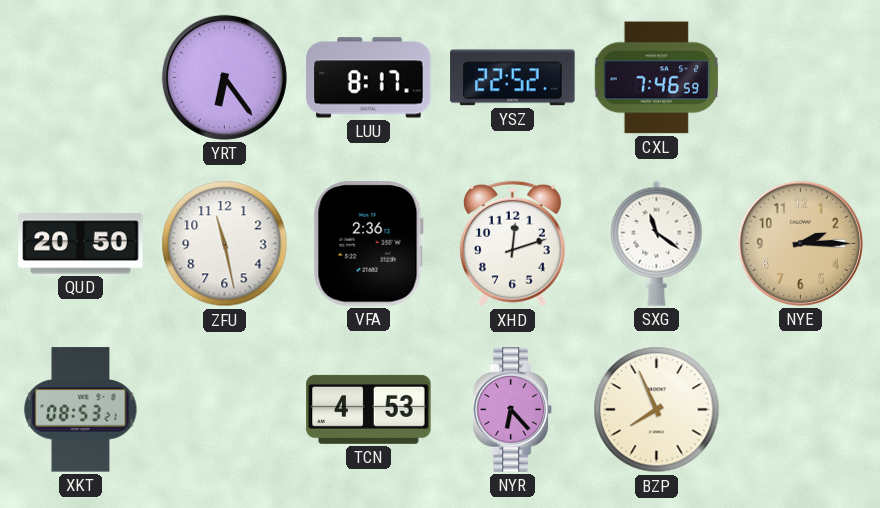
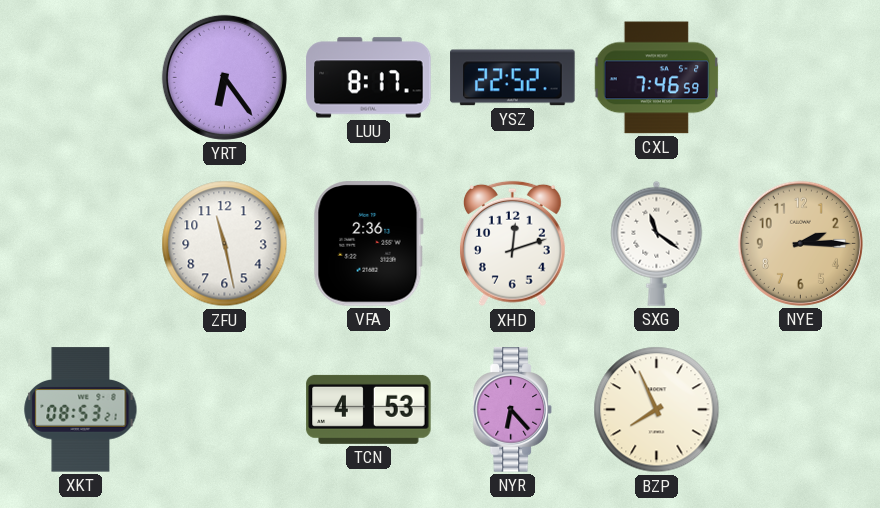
QUD: 20:50 -> none (81, 244)
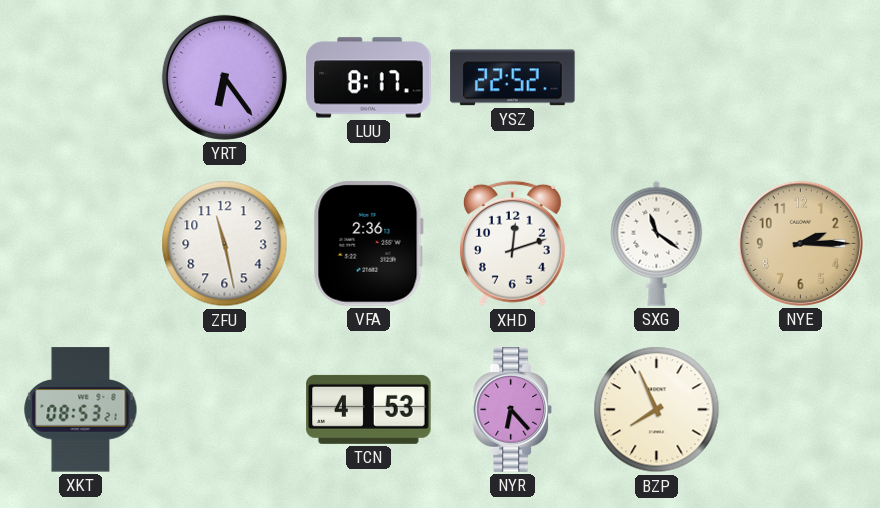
CXL: 7:46 -> none (657, 78)
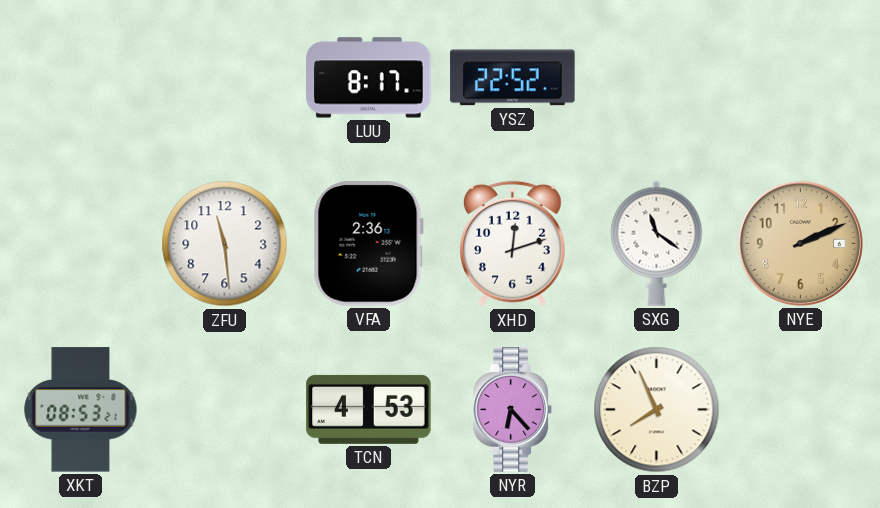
YRT: 6:24 -> none (224, 77)
ZFU: 11:28 -> 11:29 (225, 244)
NYE: 2:15 -> 2:11 (800, 243)
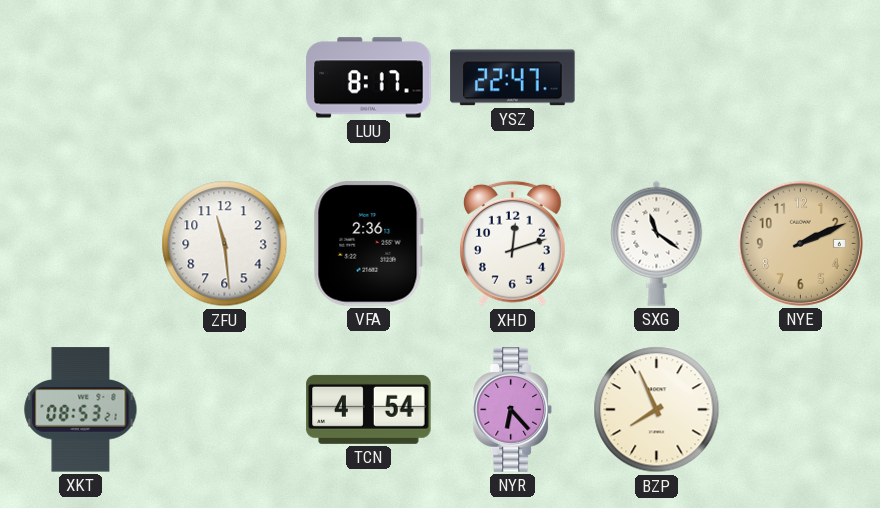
YSZ: 22:52 -> 22:47 (513, 78)
TCN: 4:53 -> 4:54 (369, 409)
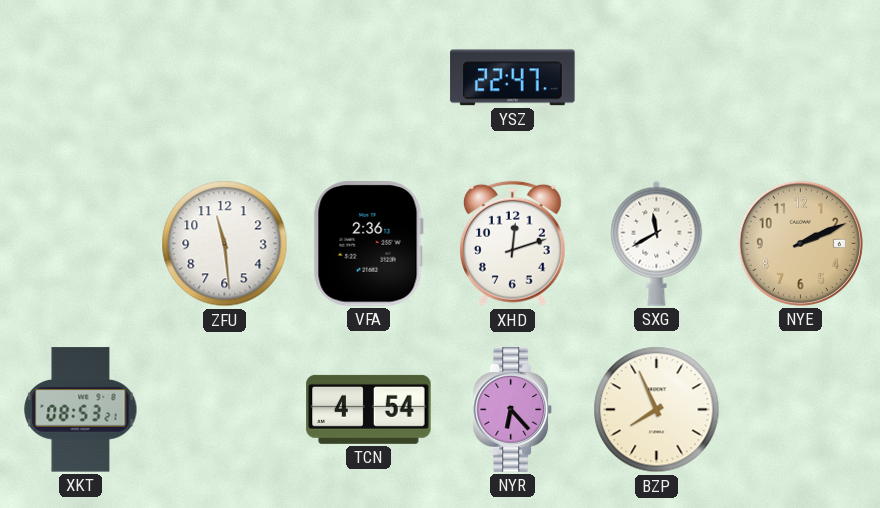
LUU: 8:17 -> none (369, 78)
SXG: 11:21 -> 11:40 (657, 243)
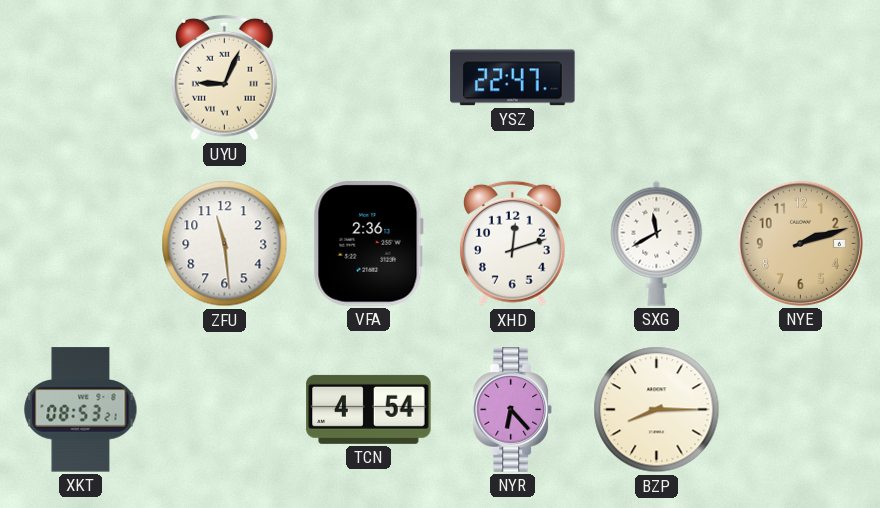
UYU: none -> 9:04 (224, 78)
NYE: 2:11 -> 2:12 (800, 243)
BZP: 7:56 -> 8:15 (657, 410)
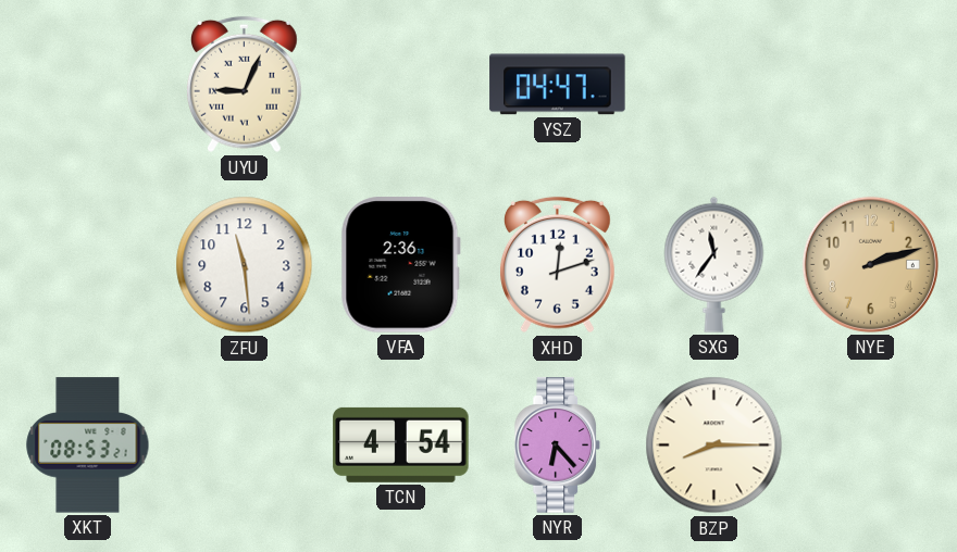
YSZ: 22:47 -> 04:47 (558, 85)
SXG: 11:40 -> 11:36 (714, 264)
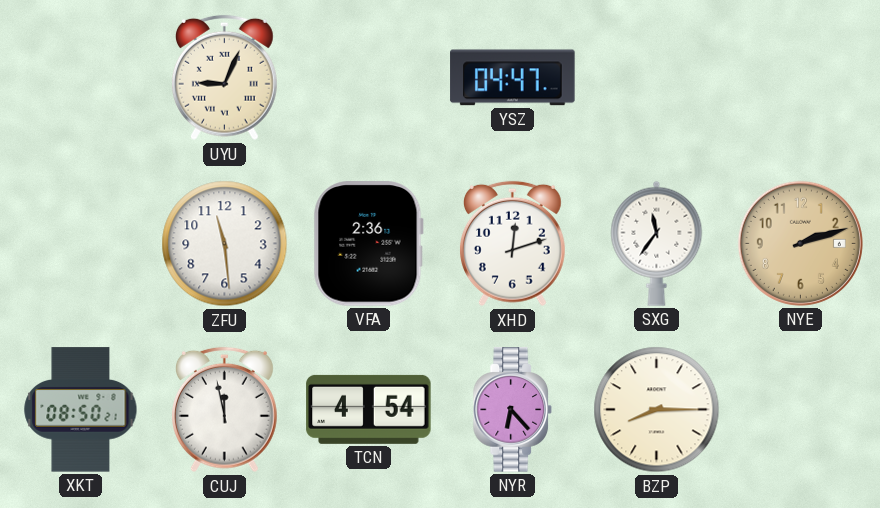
XKT: 08:53 -> 08:50 (81, 410)
CUJ: none -> 11:58 (224, 410)
